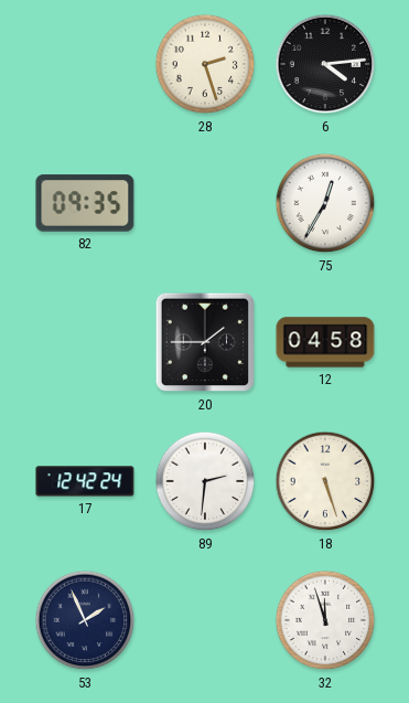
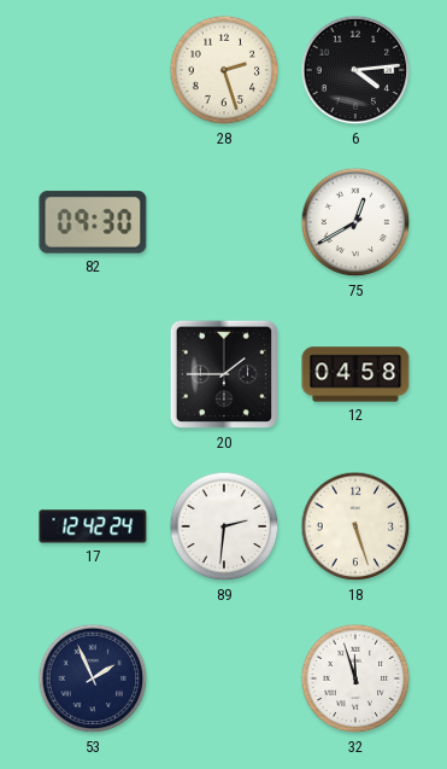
82: 09:35 -> 09:30 (93, 222)
75: 12:35 -> 12:40 (355, 222)
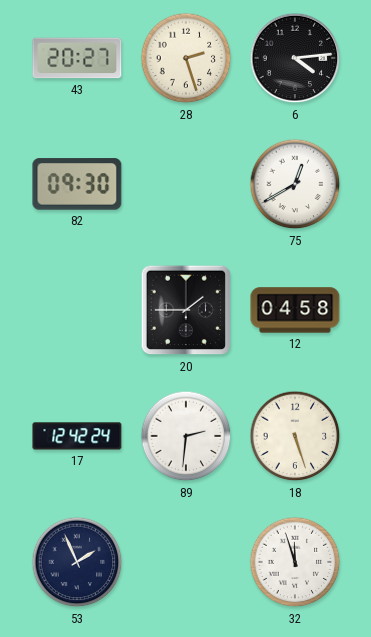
43: none -> 20:27 (77, 58)
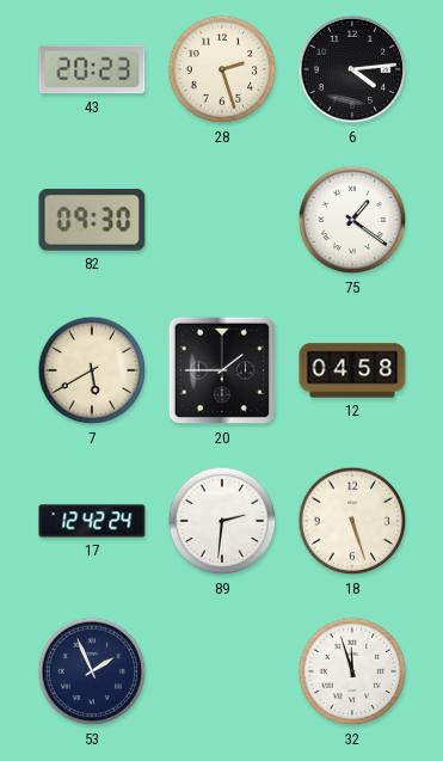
43: 20:27 -> 20:23 (92, 69)
75: 12:40 -> 1:21 (352, 220)
7: none -> 5:40 (92, 370)
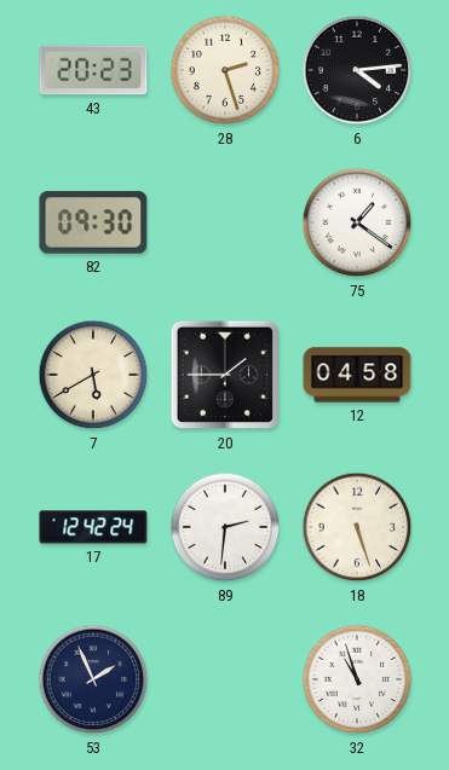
32: 11:57 -> 10:57 (357, 679)
